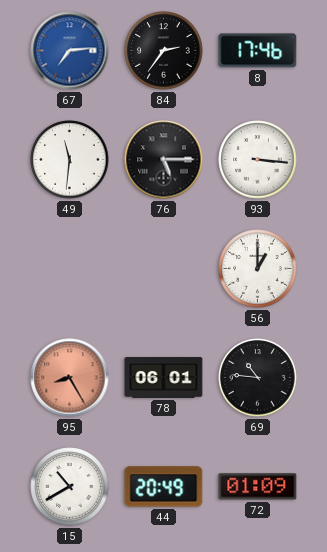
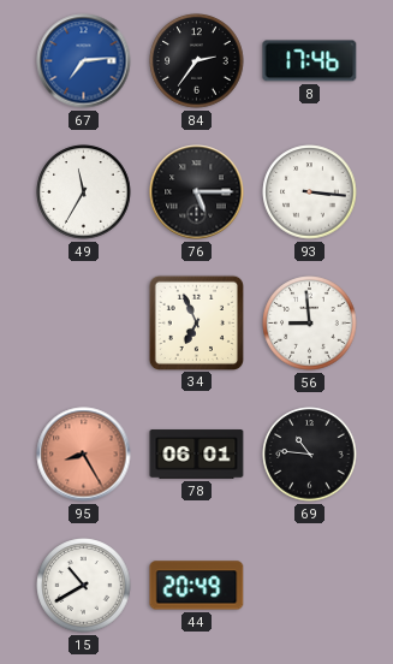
49: 11:31 -> 11:35 (84, 192)
34: none -> 6:56 (196, 322)
56: 1:00 -> 8:59 (310, 324)
72: 01:09 -> none (258, 487)
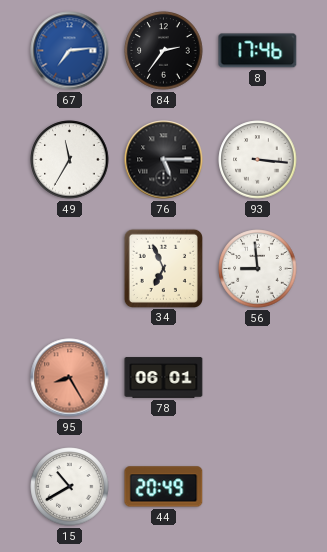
69: 10:46 -> none (310, 455)
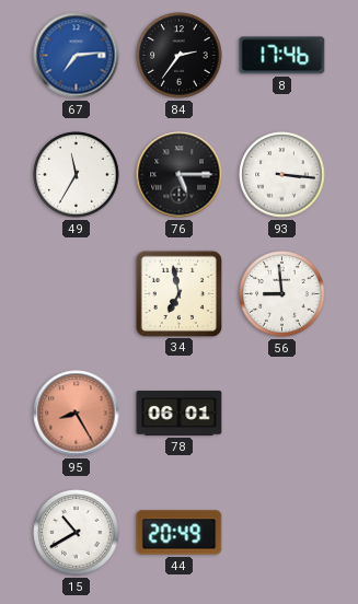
34: 6:56 -> 6:58 (178, 293)
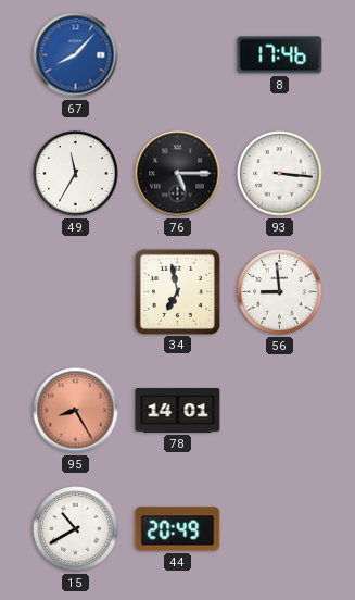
67: 7:14 -> 8:07 (76, 55)
84: 2:36 -> none (180, 56)
78: 06:01 -> 14:01 (178, 411)
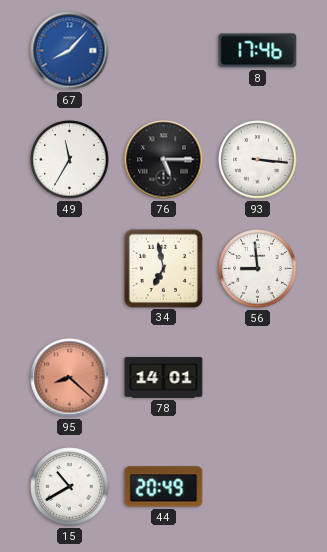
95: 8:25 -> 8:22 (70, 378)
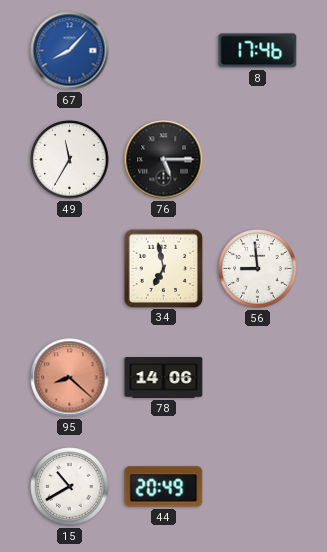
93: 3:16 -> none (258, 160)
78: 14:01 -> 14:06 (164, 378)
